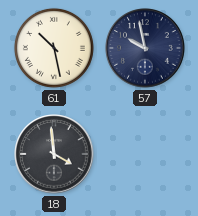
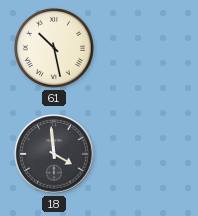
57: 9:58 -> none (145, 48)
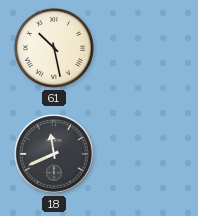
18: 3:59 -> 11:41 (54, 154)
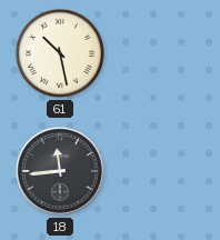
18: 11:41 -> 11:44 (60, 171)
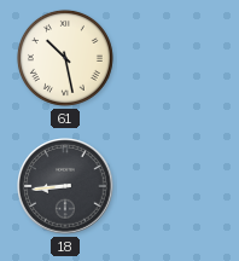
18: 11:44 -> 8:44 (65, 186)
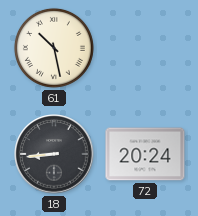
72: none -> 20:24 (145, 154)
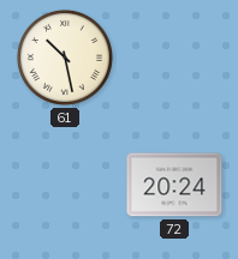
18: 8:44 -> none (54, 154)
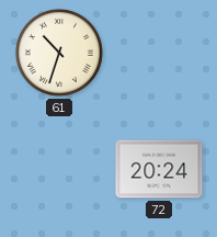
61: 10:28 -> 10:33 (59, 53)
